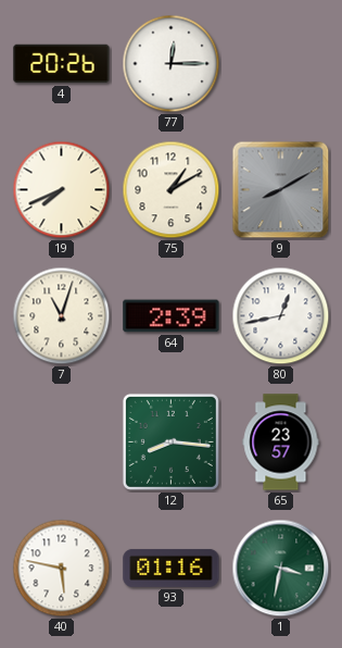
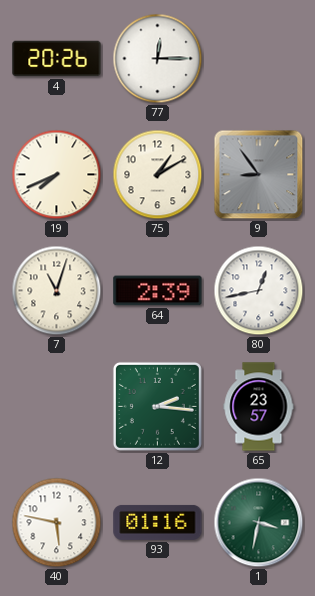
9: 8:10 -> 8:54 (259, 175)
12: 8:16 -> 2:16 (157, 406)
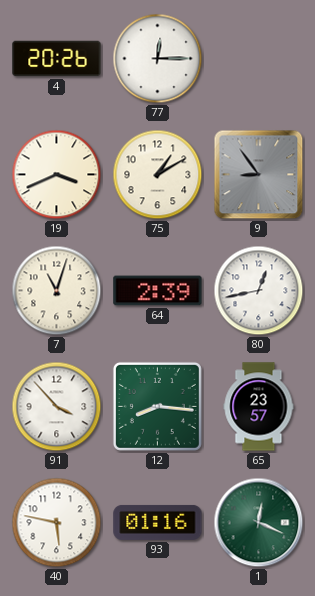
19: 7:41 -> 3:41 (57, 175)
91: none -> 3:53 (57, 407)
12: 2:16 -> 8:16 (157, 406)
1: 3:32 -> 12:19 (259, 523)
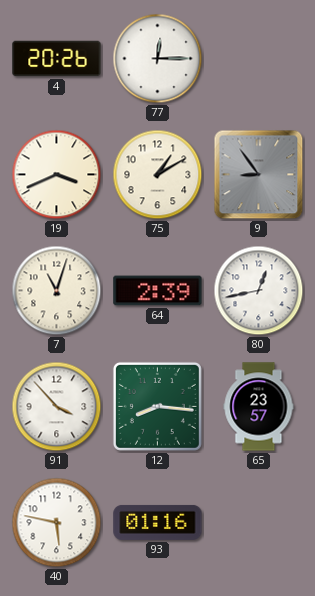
1: 12:19 -> none (259, 523)
